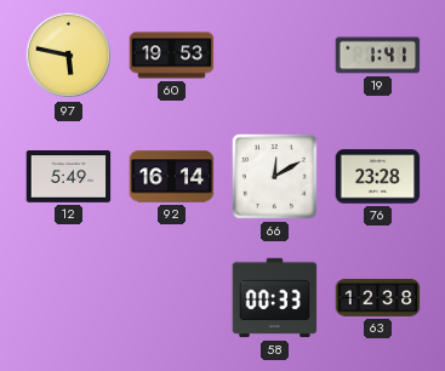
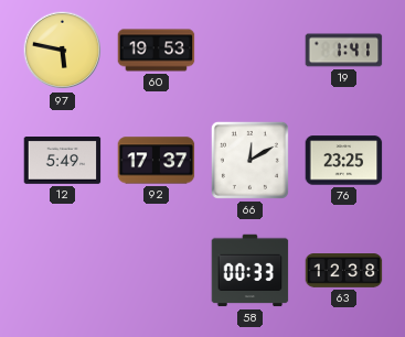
92: 16:14 -> 17:37 (157, 161)
76: 23:28 -> 23:25 (344, 161)
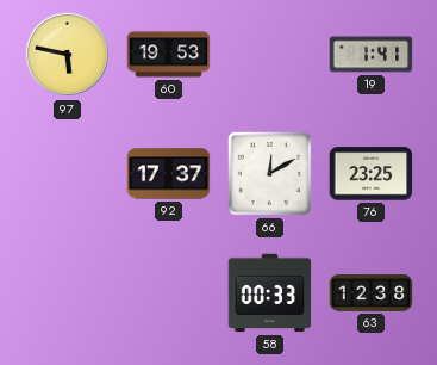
12: 5:49 -> none (63, 161)
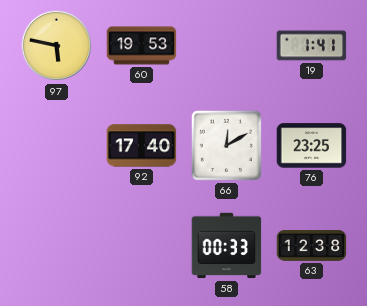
92: 17:37 -> 17:40 (142, 146)
